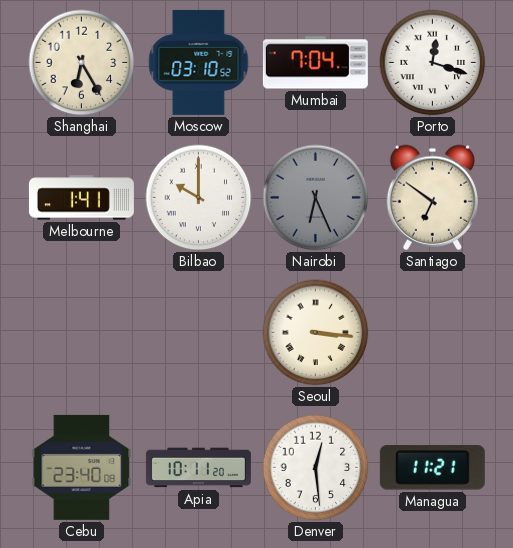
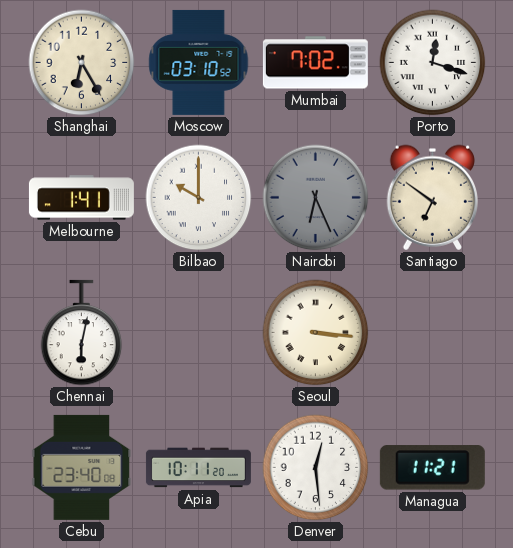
Mumbai: 7:04 -> 7:02 (315, 63)
Chennai: none -> 6:02 (82, 333)
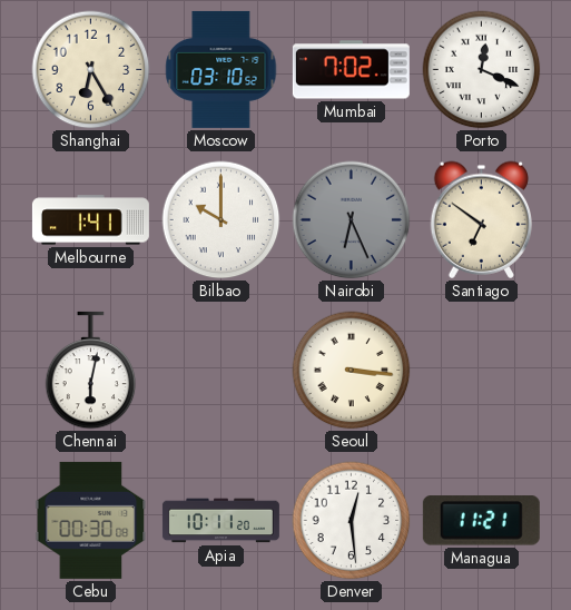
Porto: 12:18 -> 12:19 (482, 70)
Cebu: 23:40 -> 00:30 (91, 520)
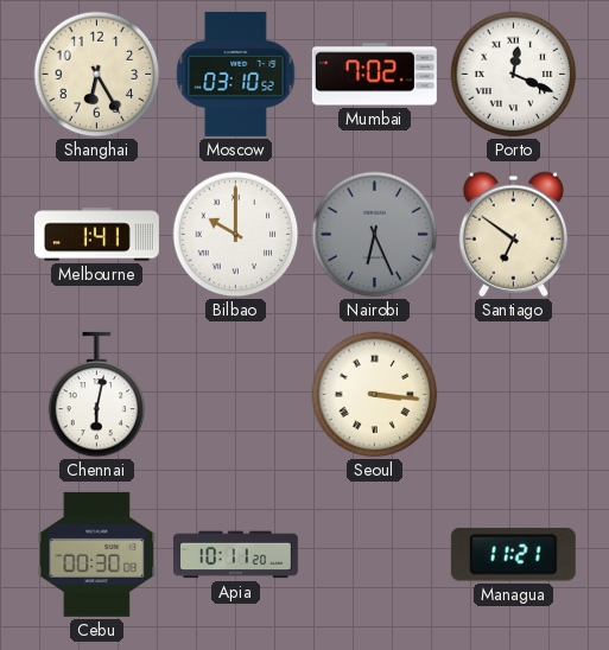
Denver: 12:29 -> none (352, 521)
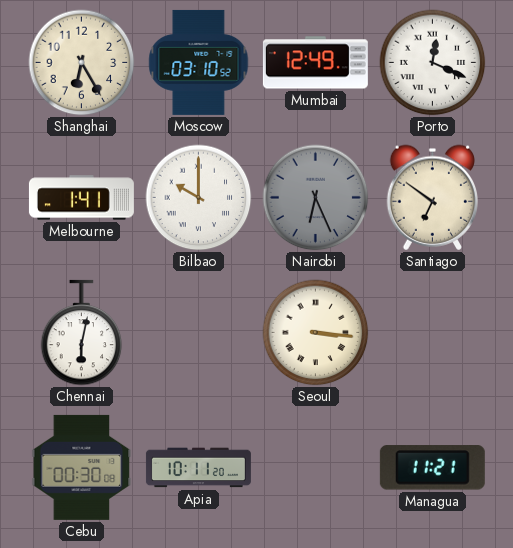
Mumbai: 7:02 -> 12:49 (315, 63)
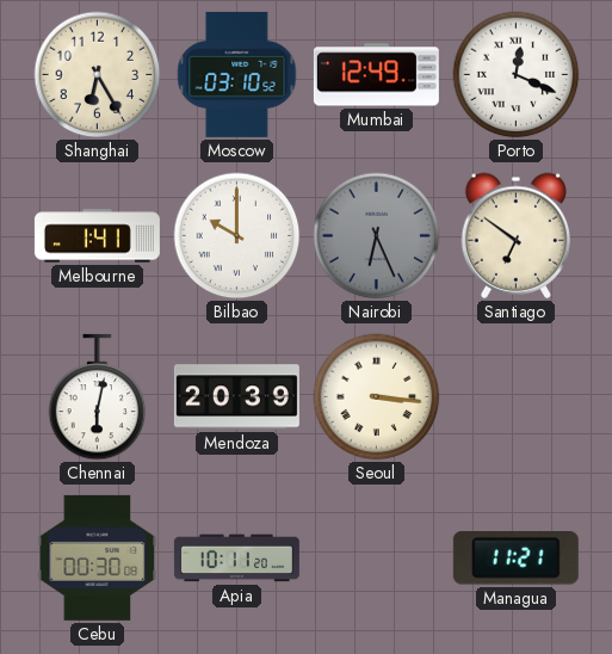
Mendoza: none -> 20:39 (236, 397)
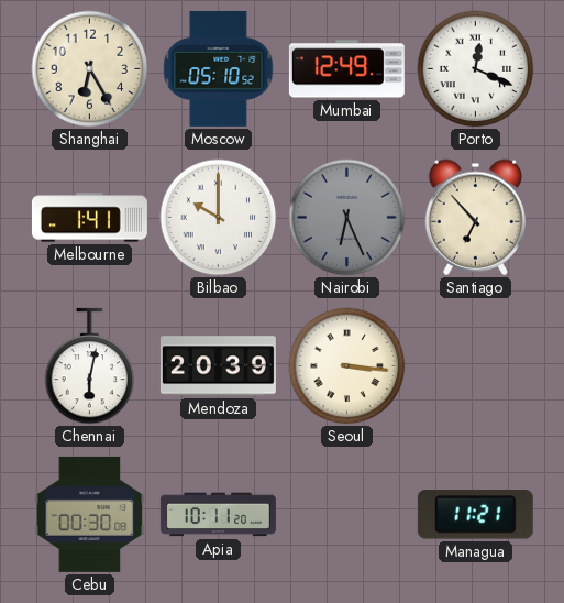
Moscow: 03:10 -> 05:10 (219, 68)
Santiago: 6:51 -> 6:53 (475, 217)
